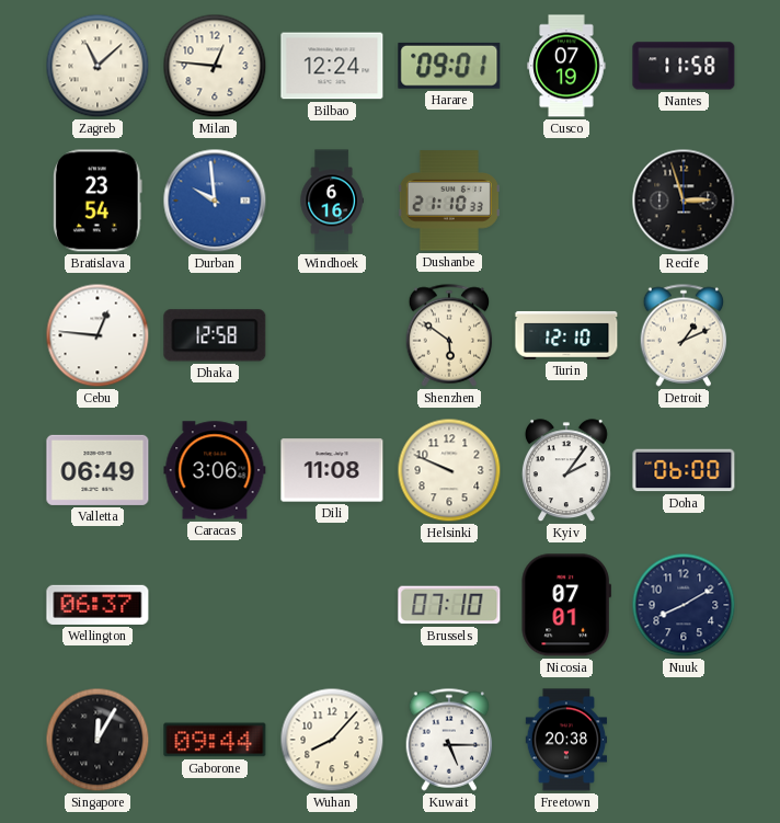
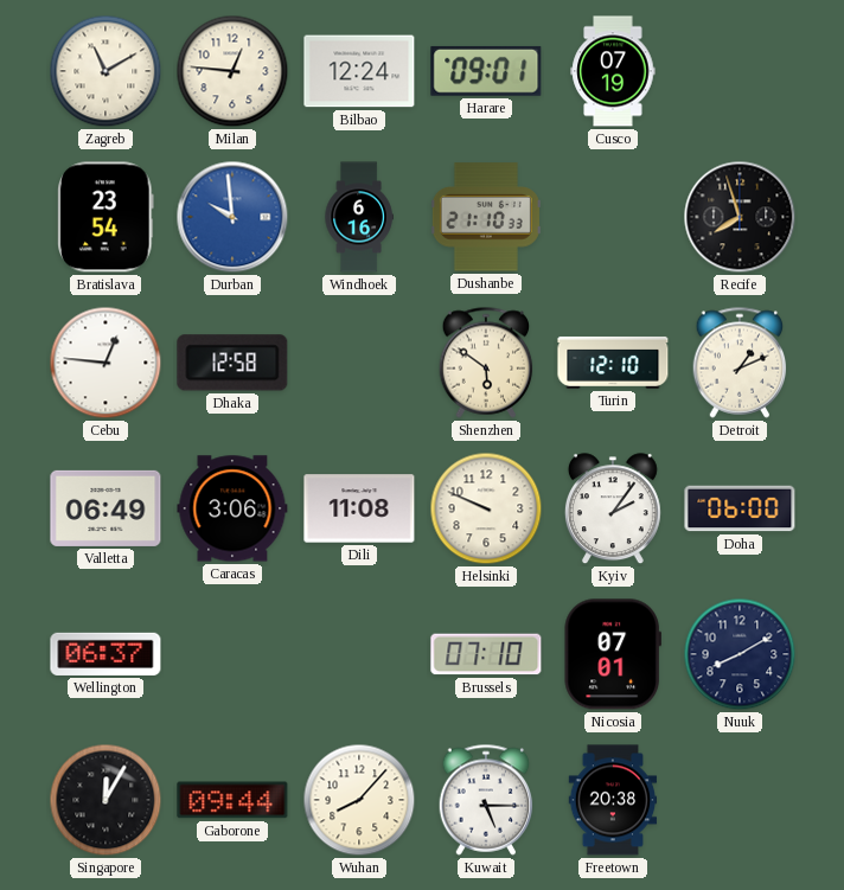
Zagreb: 11:08 -> 11:10 (105, 71)
Nantes: 11:58 -> none (684, 66)
Recife: 2:57 -> 7:57 (740, 217)
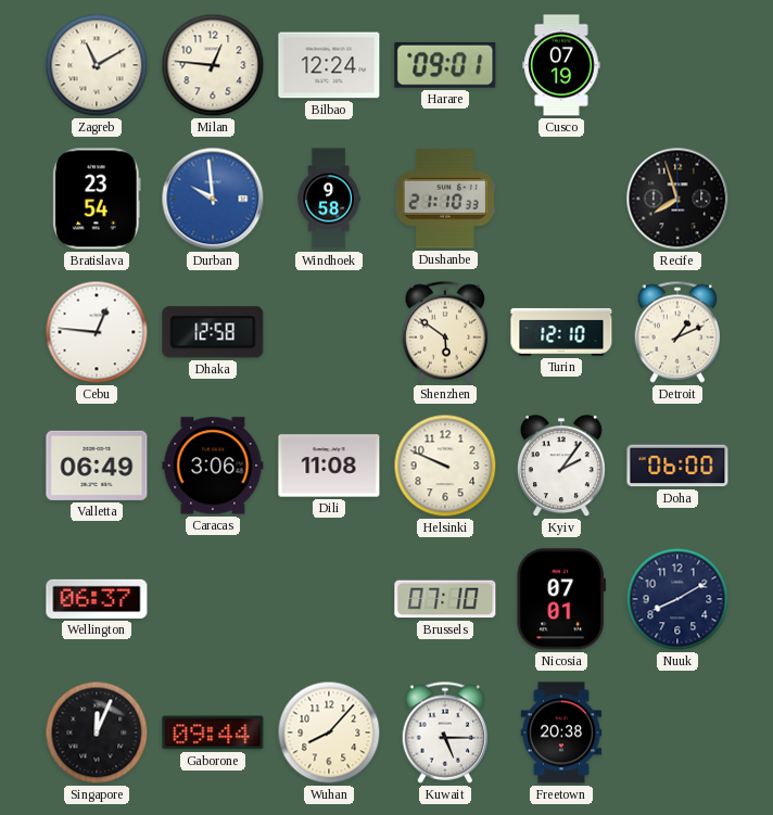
Windhoek: 6:16 -> 9:58 (329, 199)
Singapore: 12:05 -> 12:04 (97, 733)
